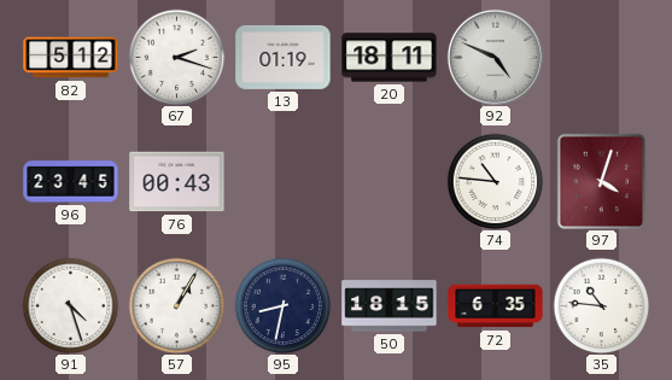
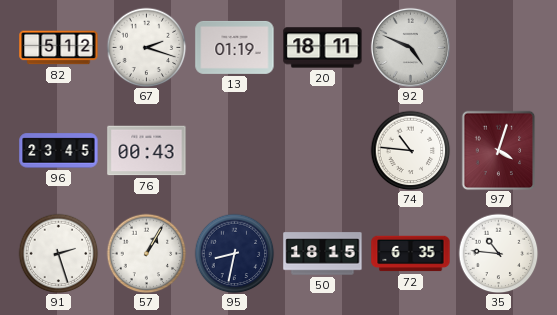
91: 4:27 -> 2:27 (58, 253)
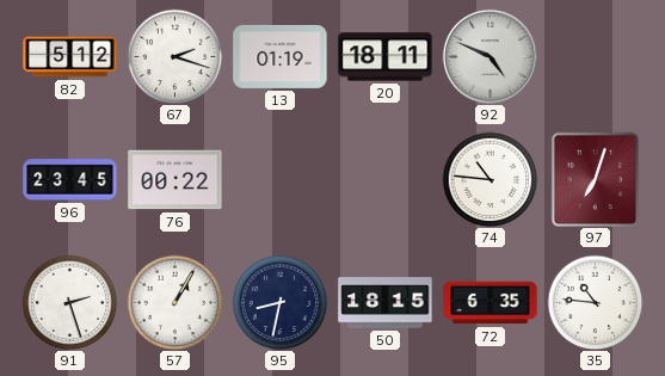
76: 00:43 -> 00:22 (176, 180)
97: 4:03 -> 7:03 (596, 179)
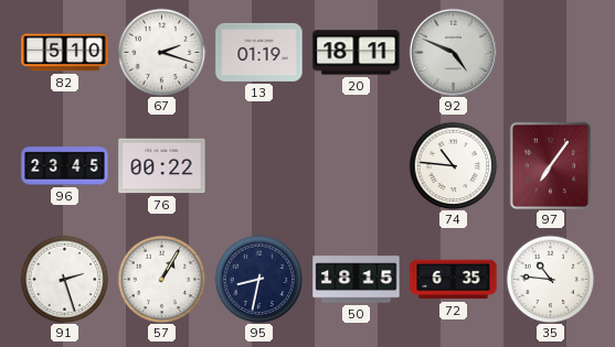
82: 5:12 -> 5:10 (65, 53)
97: 7:03 -> 7:06 (551, 165)
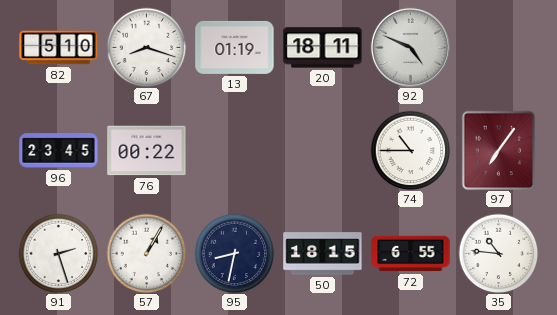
67: 2:18 -> 8:18 (146, 47)
74: 10:46 -> 10:45 (410, 150)
72: 6:35 -> 6:55 (411, 254)
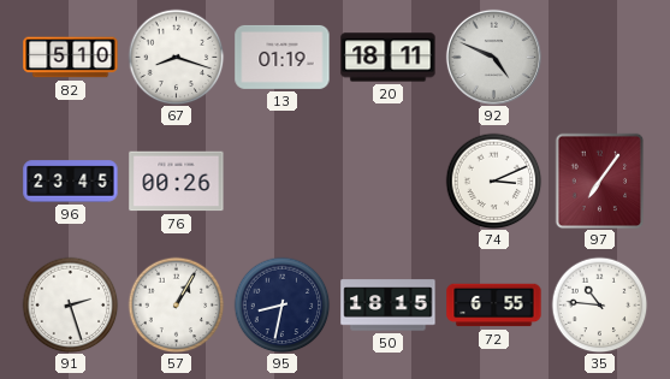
76: 00:22 -> 00:26 (177, 182)
74: 10:45 -> 3:11 (493, 180)
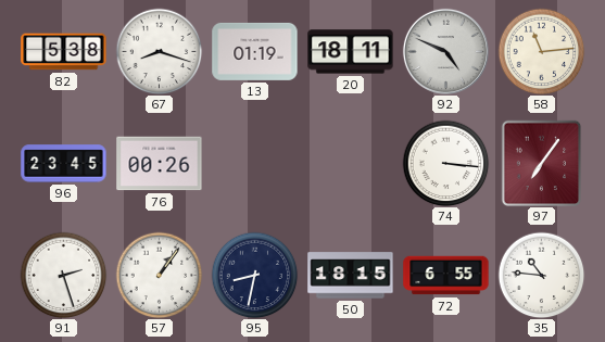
82: 5:10 -> 5:38 (64, 52)
58: none -> 11:14 (541, 51)
74: 3:11 -> 3:16 (445, 163)
57: 1:05 -> 1:06 (159, 275)
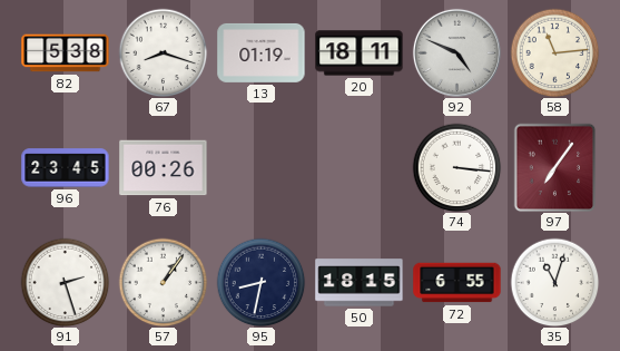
35: 10:46 -> 11:03 (554, 282)
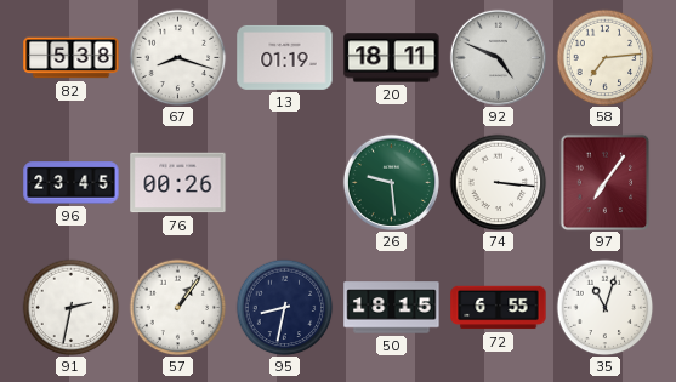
58: 11:14 -> 7:14 (604, 57)
26: none -> 9:29 (391, 182)
91: 2:27 -> 2:32 (70, 307)
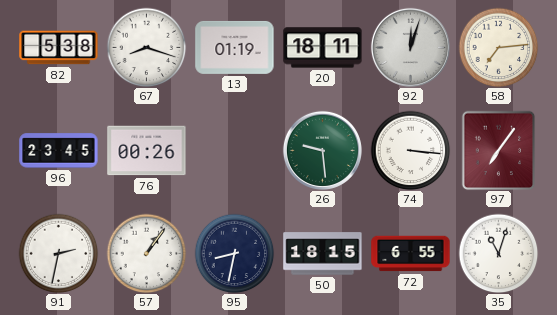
92: 4:49 -> 12:03 (410, 47)
